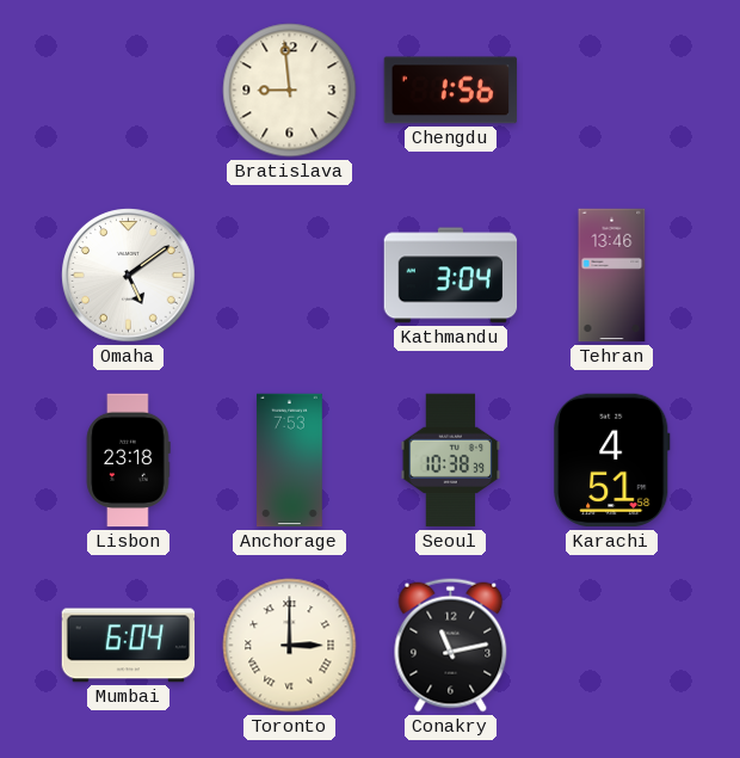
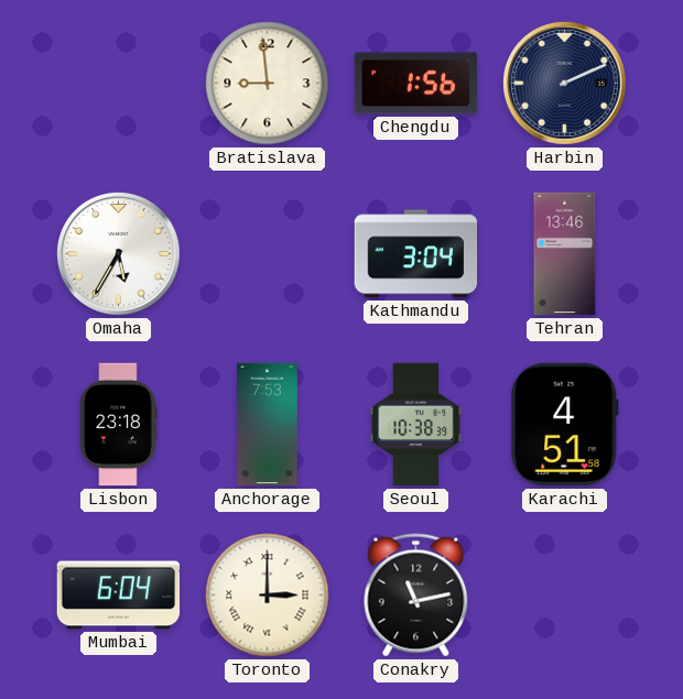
Harbin: none -> 2:11 (565, 84)
Omaha: 5:09 -> 5:35 (119, 254)
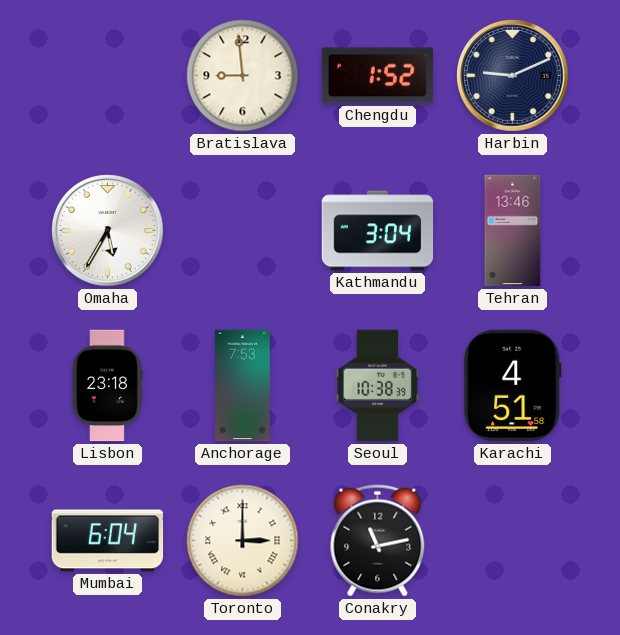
Chengdu: 1:56 -> 1:52 (378, 76)
Harbin: 2:11 -> 9:11 (513, 76)
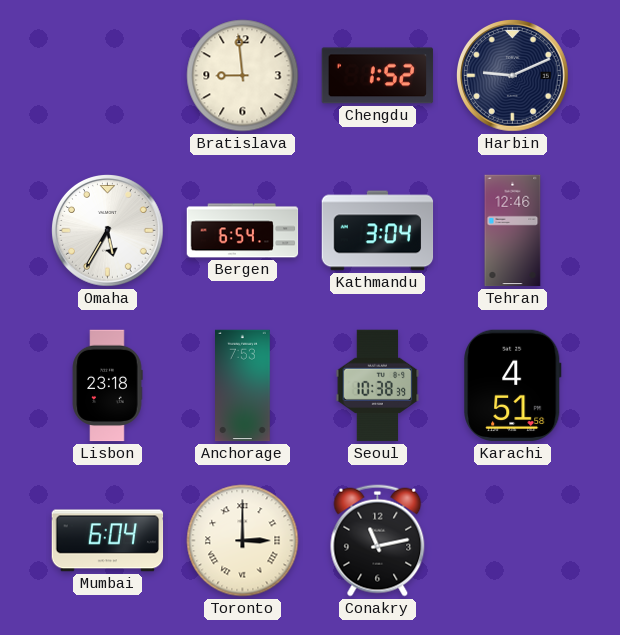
Bergen: none -> 6:54 (243, 231)
Tehran: 13:46 -> 12:46 (513, 231)
